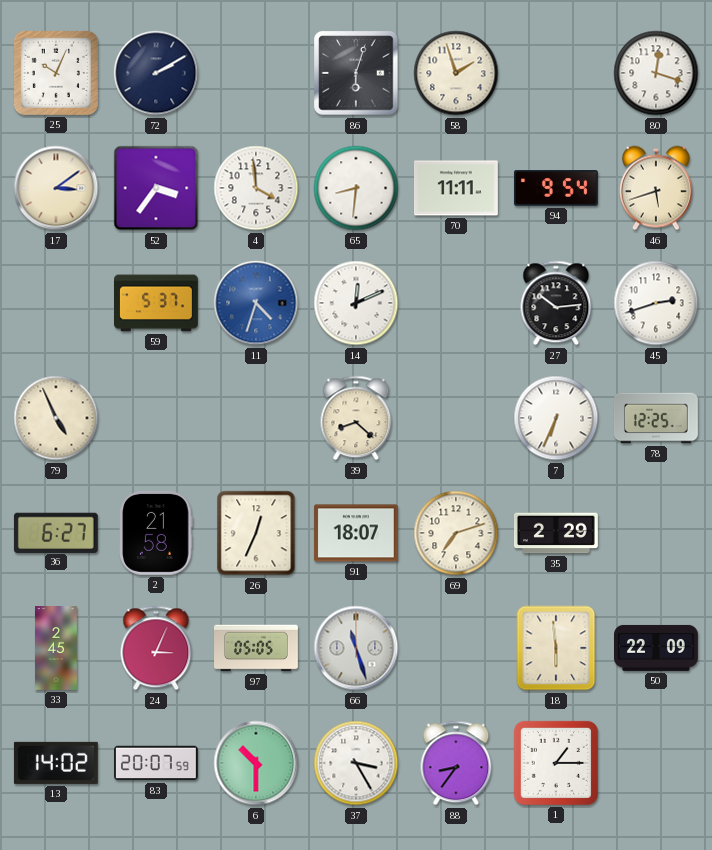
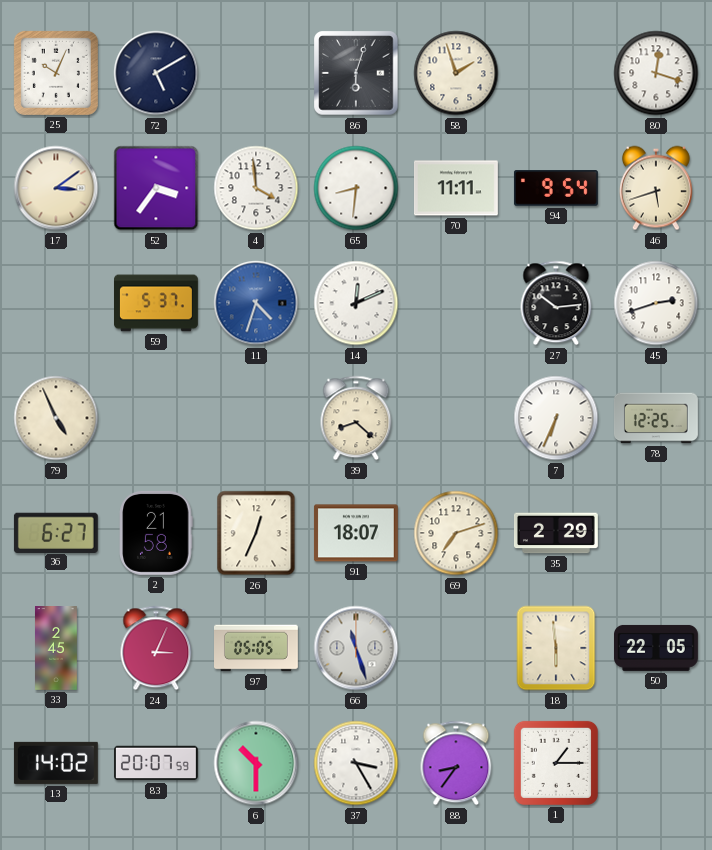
72: 2:10 -> 5:10 (156, 73)
50: 22:09 -> 22:05 (657, 648)
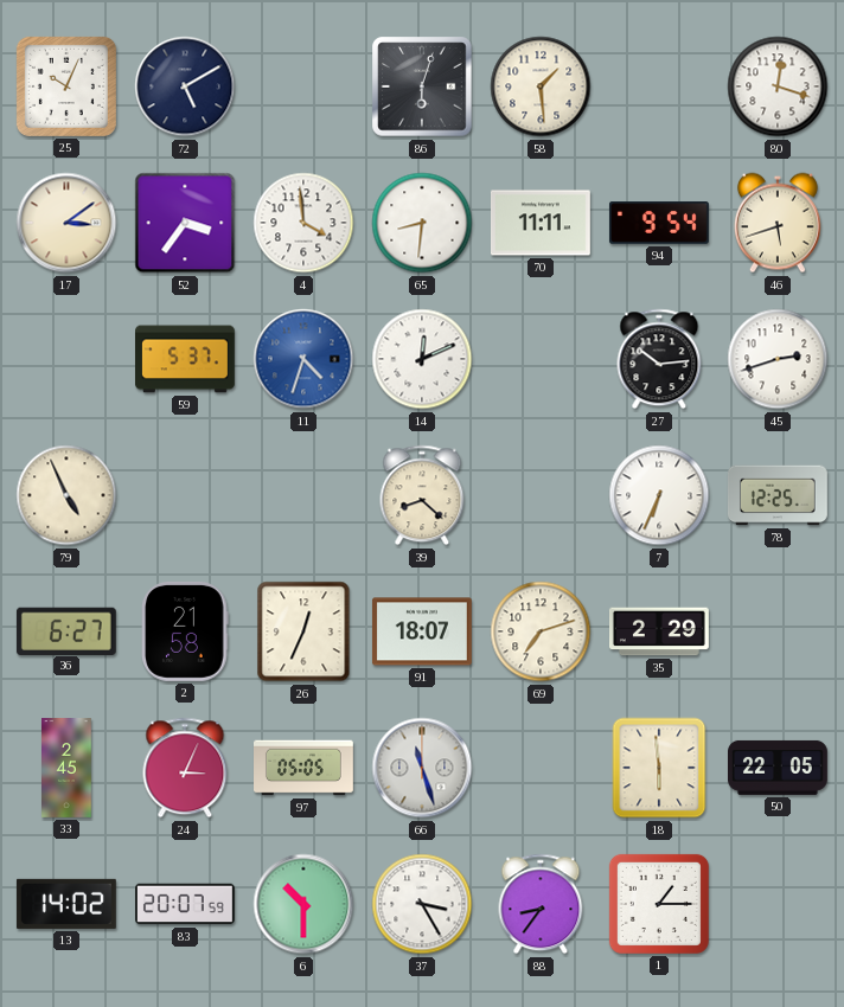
58: 1:57 -> 1:29 (541, 86)
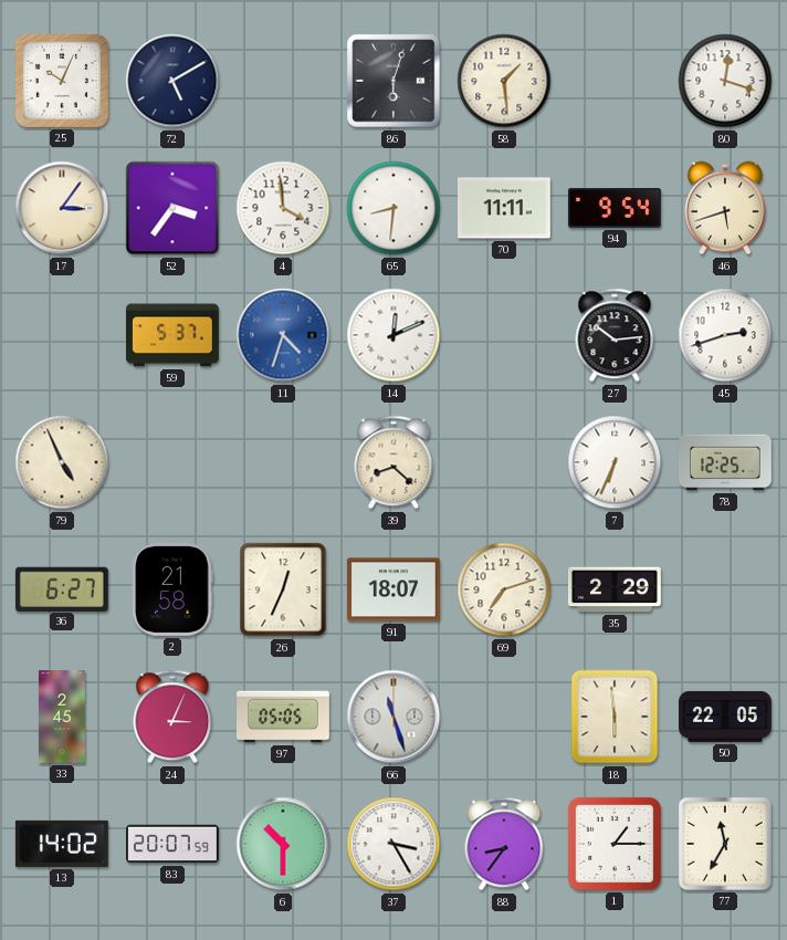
17: 3:09 -> 3:06 (62, 208)
77: none -> 11:35 (725, 844)
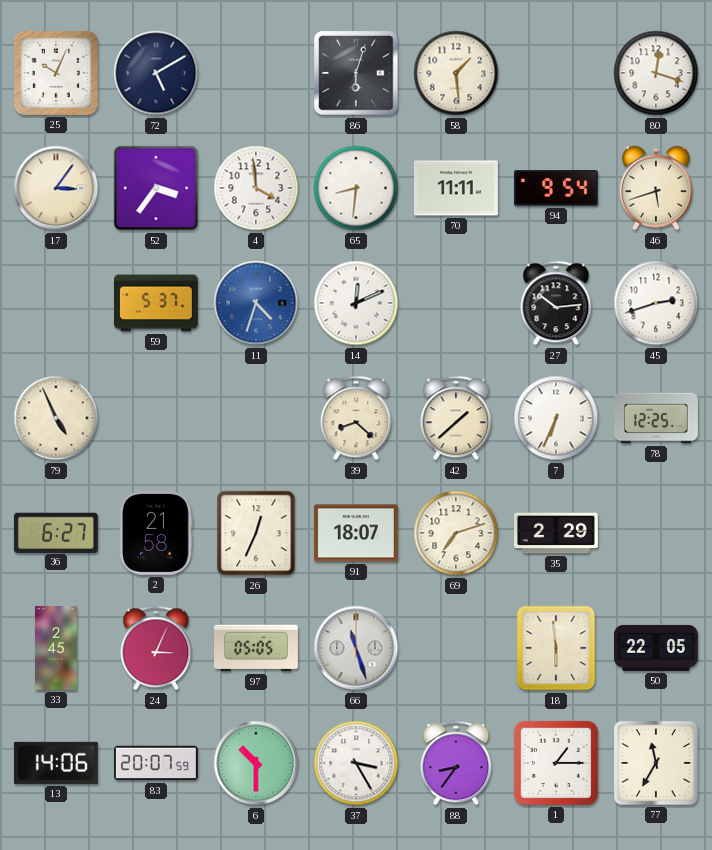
42: none -> 1:38 (456, 418)
13: 14:02 -> 14:06 (56, 763)
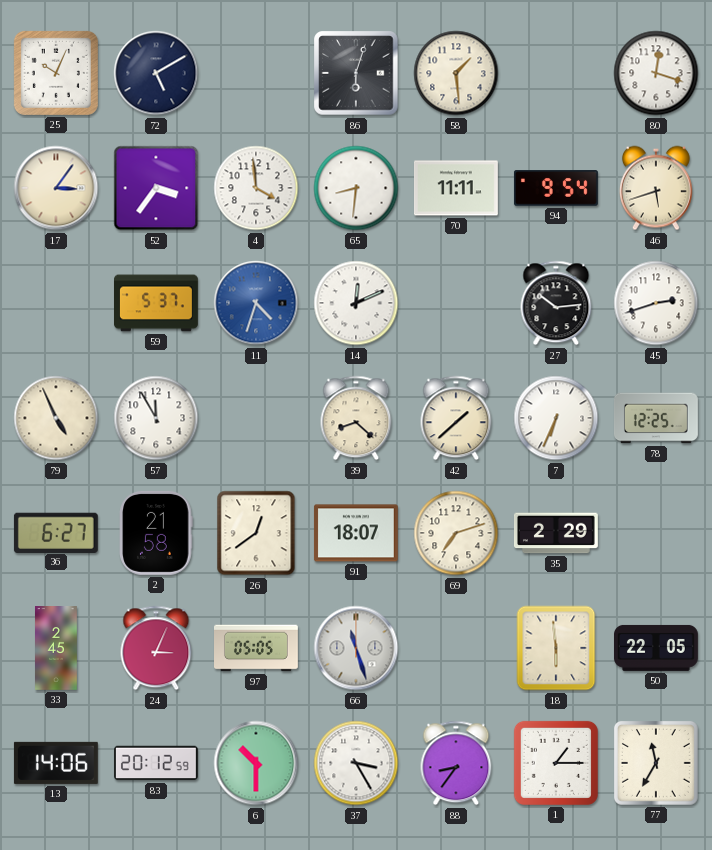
57: none -> 11:55 (156, 418)
26: 12:34 -> 12:39 (256, 533)
83: 20:07 -> 20:12 (157, 763)
